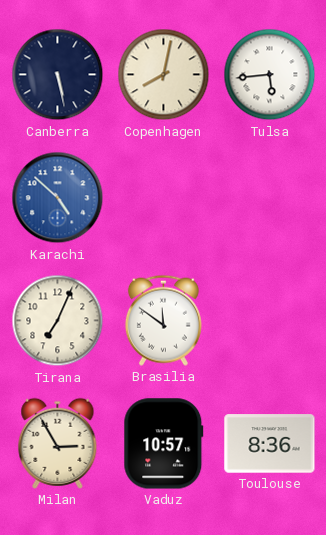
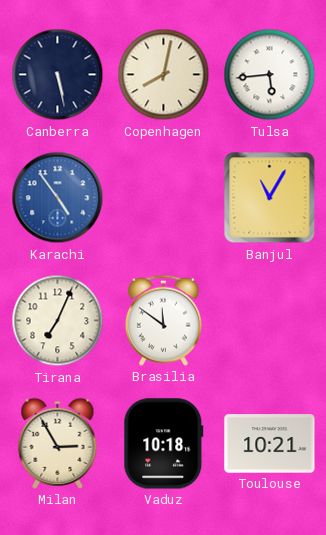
Karachi: 4:52 -> 4:54 (58, 198)
Banjul: none -> 11:05 (270, 198)
Vaduz: 10:57 -> 10:18 (164, 444)
Toulouse: 8:36 -> 10:21 (270, 444)
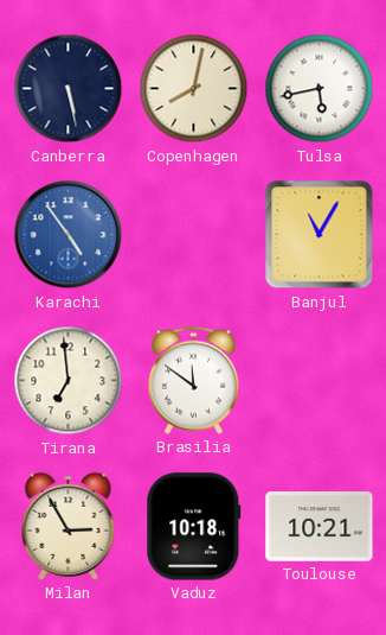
Tulsa: 5:44 -> 5:43 (320, 89)
Tirana: 7:04 -> 6:59 (69, 381)
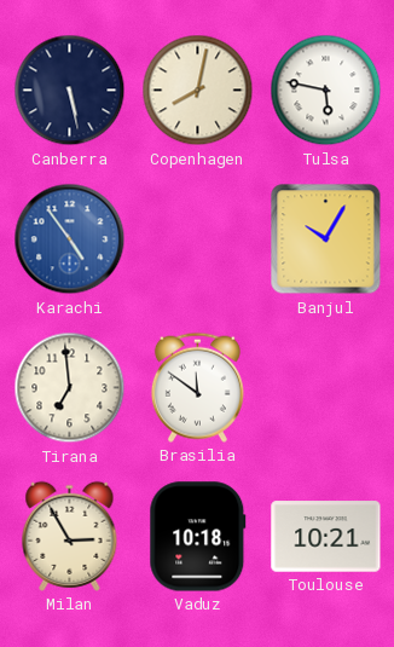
Tulsa: 5:43 -> 5:47 (326, 91)
Banjul: 11:05 -> 10:05 (326, 239)
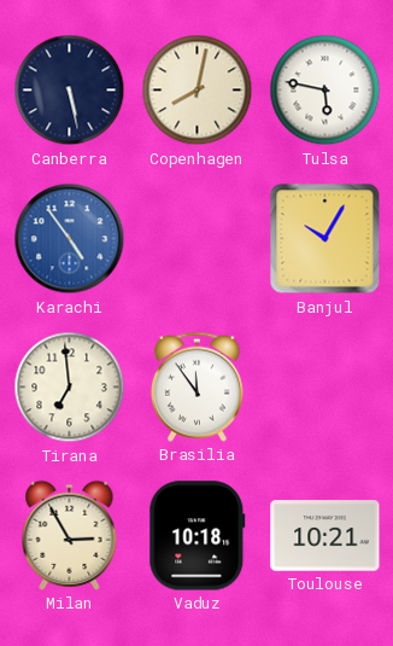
Brasilia: 11:51 -> 11:54 (196, 386)
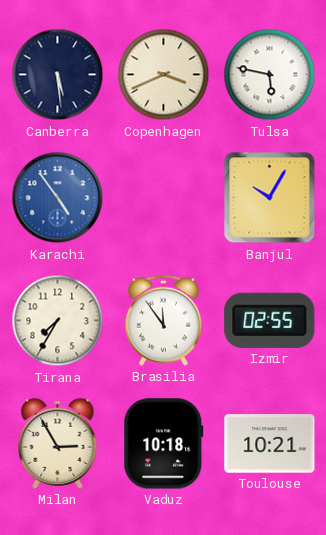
Canberra: 5:28 -> 5:29 (58, 75)
Copenhagen: 8:02 -> 3:41 (164, 75)
Tirana: 6:59 -> 7:35 (58, 321)
Izmir: none -> 02:55 (270, 320)
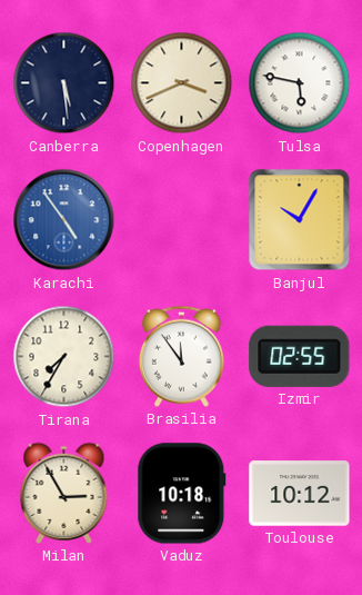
Toulouse: 10:21 -> 10:12 (300, 494)
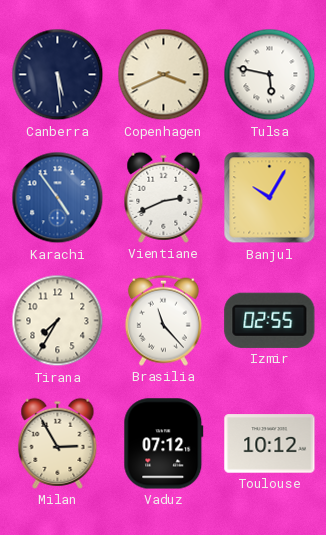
Vientiane: none -> 2:41 (164, 197)
Brasilia: 11:54 -> 11:23 (163, 320)
Vaduz: 10:18 -> 07:12 (164, 444)
